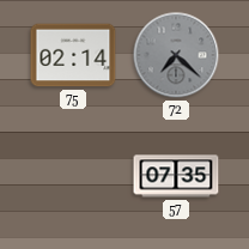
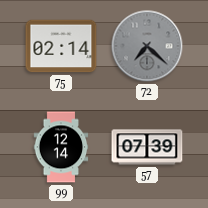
99: none -> 12:14 (61, 147)
57: 07:35 -> 07:39 (147, 147)
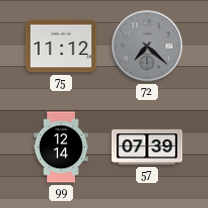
75: 02:14 -> 11:12 (61, 46)
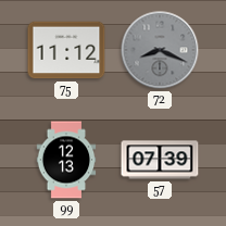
72: 7:22 -> 8:19 (160, 50)
99: 12:14 -> 12:13 (66, 160)
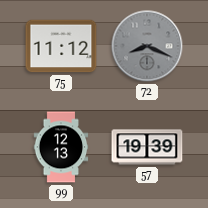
57: 07:39 -> 19:39 (147, 147)
